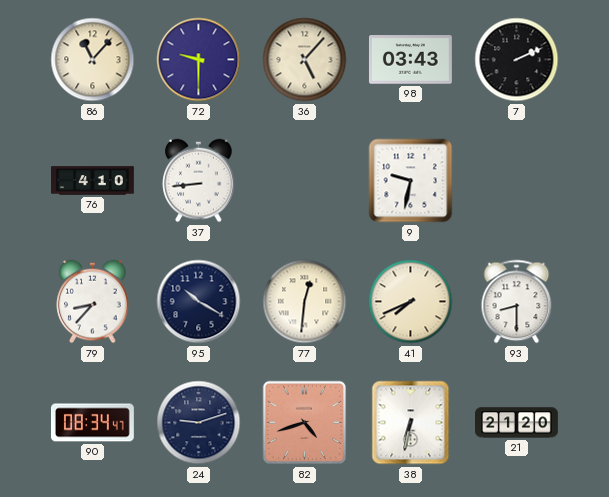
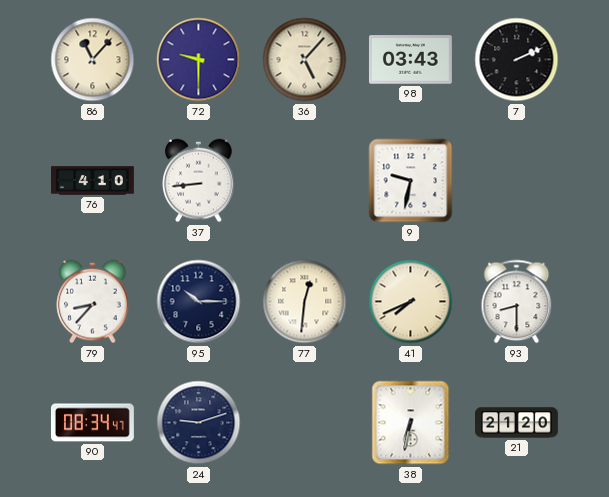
95: 10:20 -> 10:15 (199, 302)
82: 4:42 -> none (305, 423)
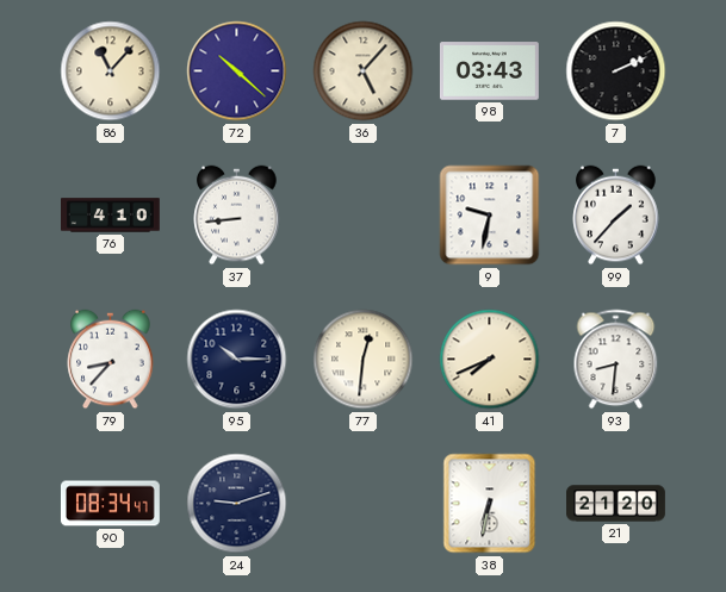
72: 9:30 -> 10:22 (237, 71)
99: none -> 1:37 (616, 216)
93: 8:30 -> 8:31 (616, 360)
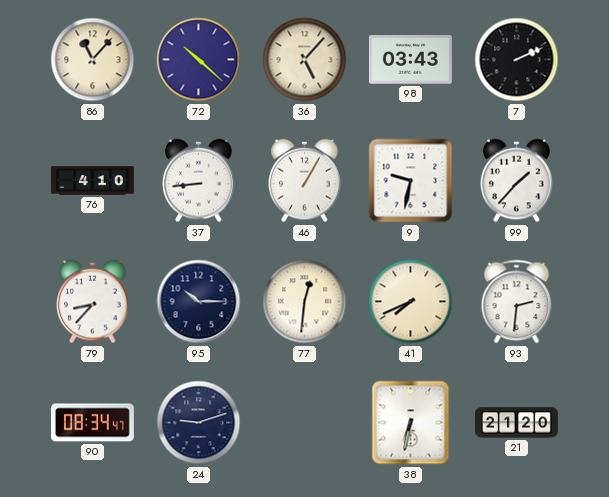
46: none -> 1:05 (305, 181)
93: 8:31 -> 2:31 (517, 302)
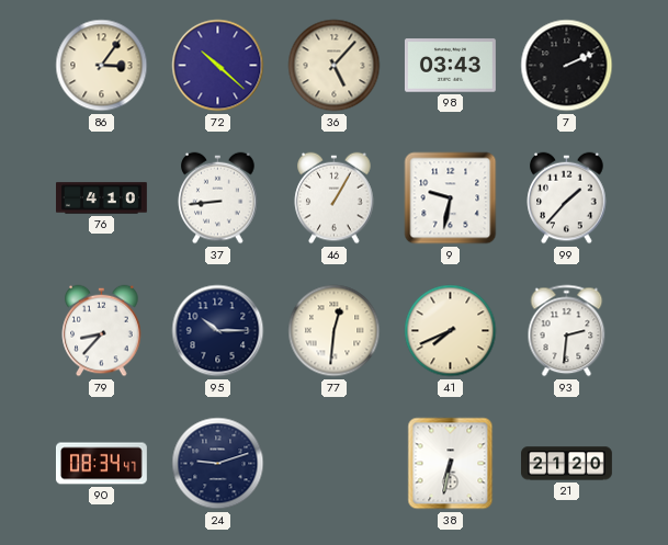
86: 11:07 -> 3:06 (102, 66)
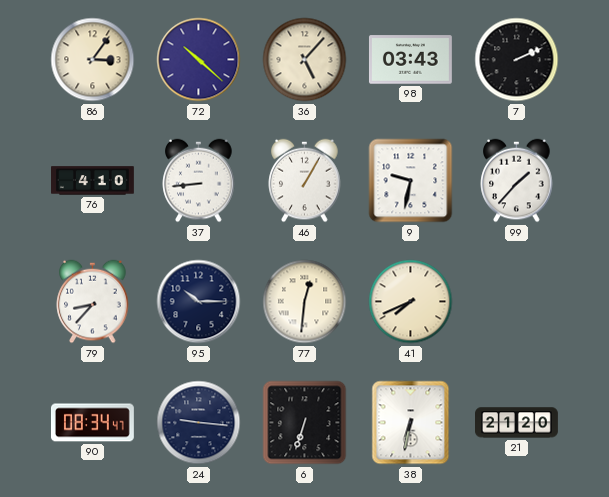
93: 2:31 -> none (567, 331)
24: 9:12 -> 9:16 (199, 423)
6: none -> 6:33 (305, 423)
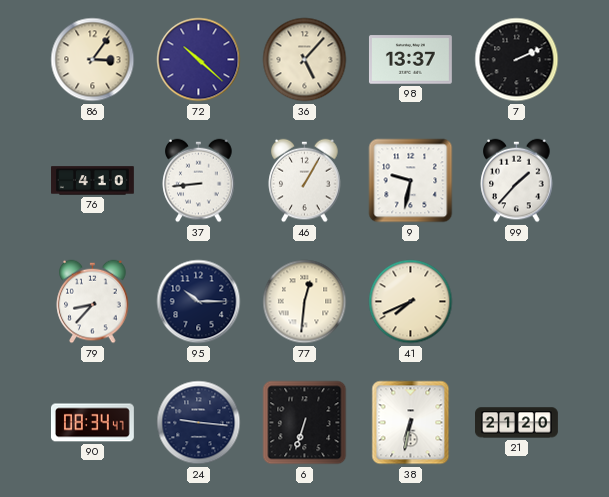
98: 03:43 -> 13:37 (410, 60)
